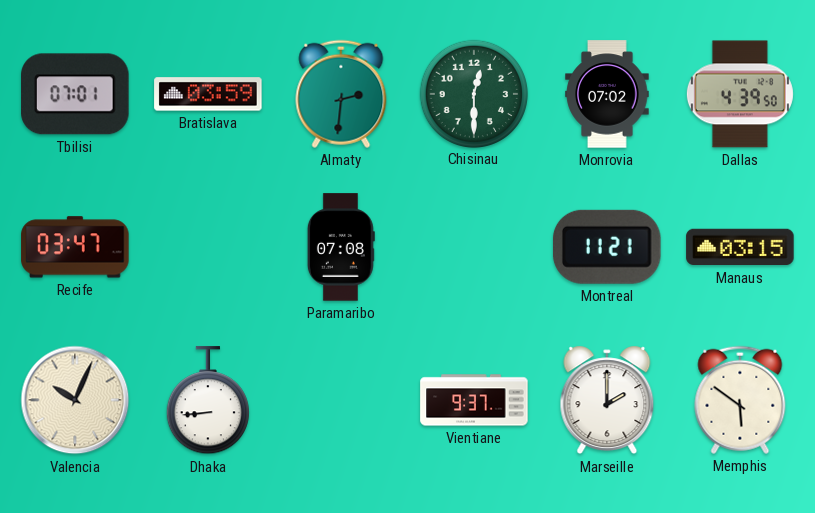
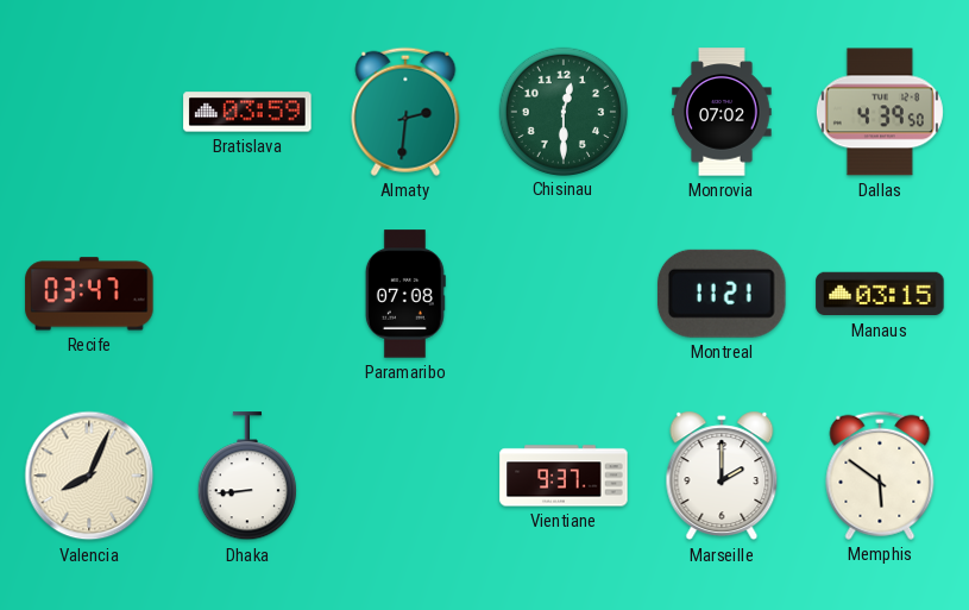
Tbilisi: 07:01 -> none (75, 94)
Valencia: 10:04 -> 8:04 (89, 476)
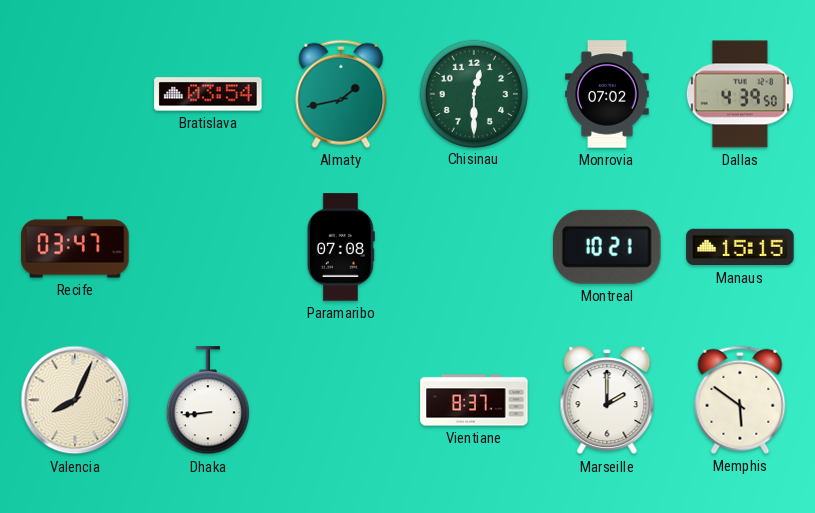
Bratislava: 03:59 -> 03:54 (208, 94)
Almaty: 2:31 -> 1:43 (341, 94)
Montreal: 11:21 -> 10:21 (607, 247)
Manaus: 03:15 -> 15:15 (740, 247)
Vientiane: 9:37 -> 8:37 (474, 400)
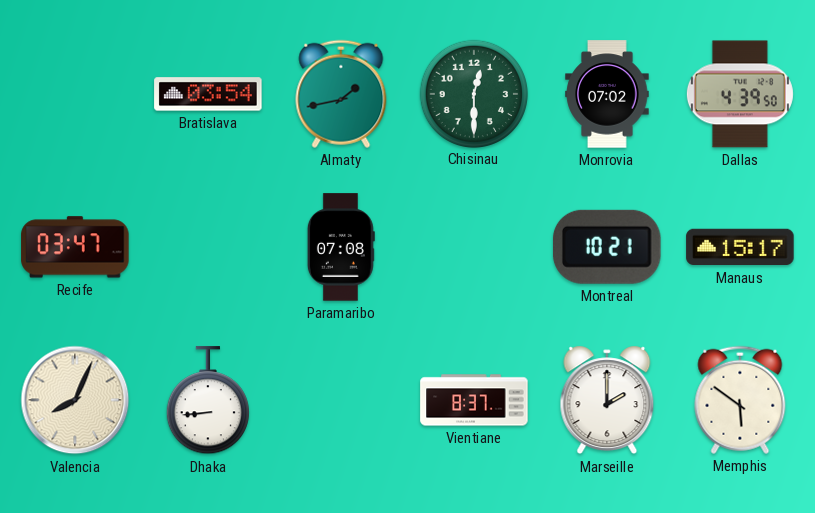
Manaus: 15:15 -> 15:17 (740, 247)
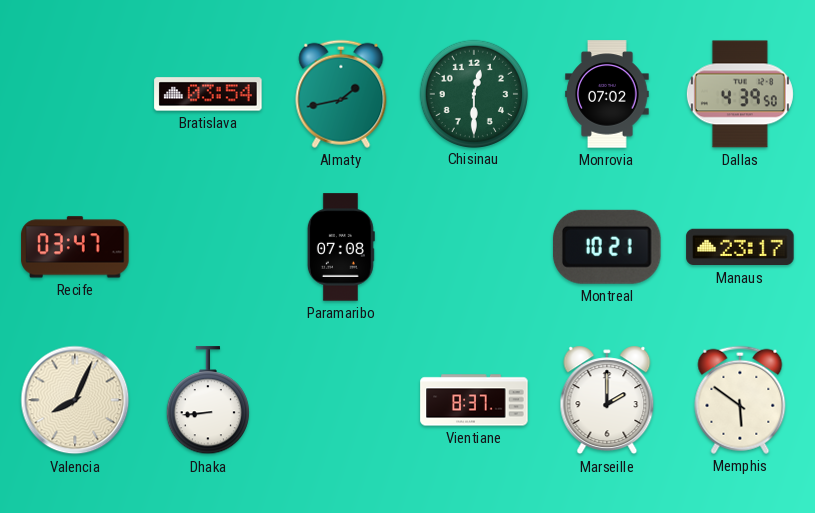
Manaus: 15:17 -> 23:17 (740, 247)
